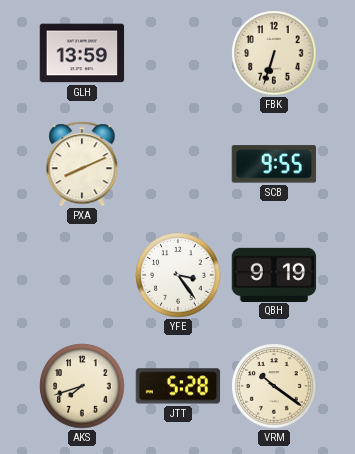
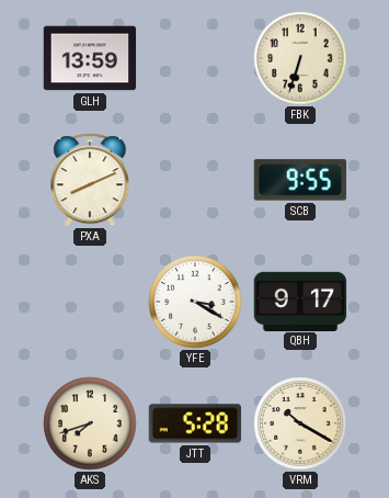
YFE: 3:24 -> 3:20 (195, 302)
QBH: 9:19 -> 9:17 (300, 301)
VRM: 10:21 -> 10:20 (300, 423)
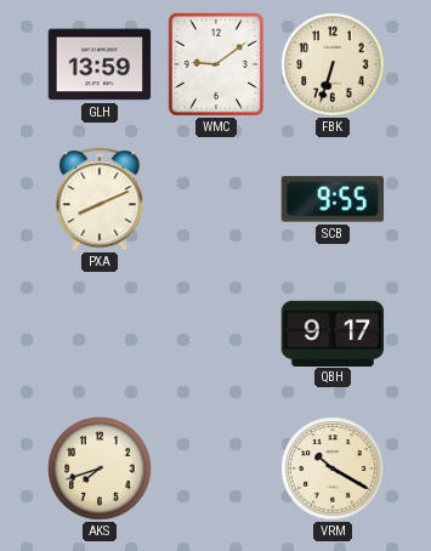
WMC: none -> 9:09 (215, 63)
YFE: 3:20 -> none (195, 302)
JTT: 5:28 -> none (195, 423)
